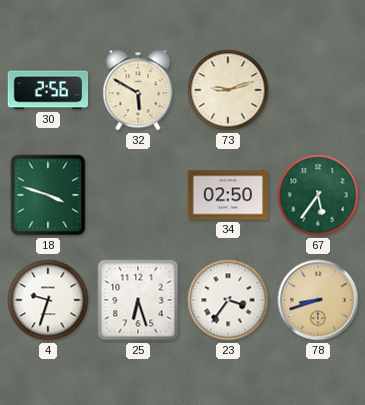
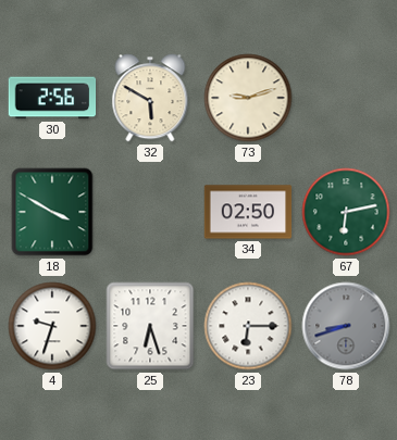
18: 3:48 -> 3:50 (52, 212)
67: 5:36 -> 6:13 (346, 212)
23: 3:36 -> 6:15 (248, 326)
78 dial: champagne -> grey (346, 326)
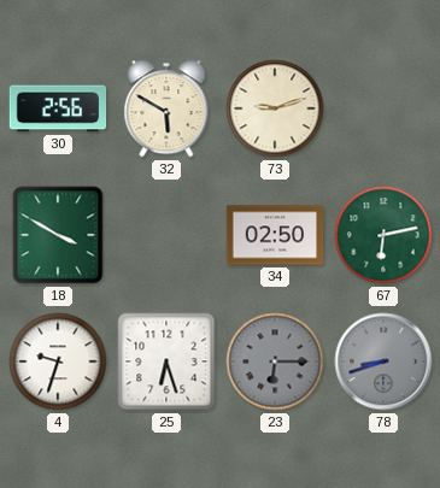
23 dial: white -> grey (275, 361)
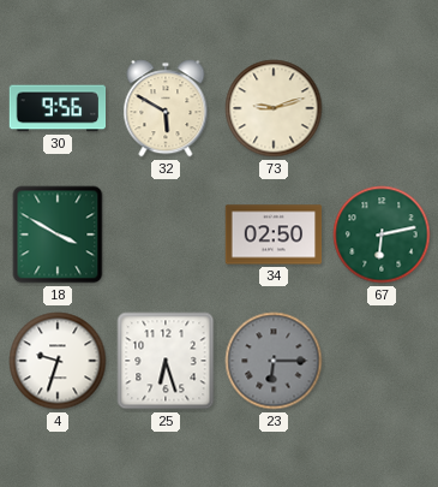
30: 2:56 -> 9:56 (58, 108)
78: 8:42 -> none (383, 361)
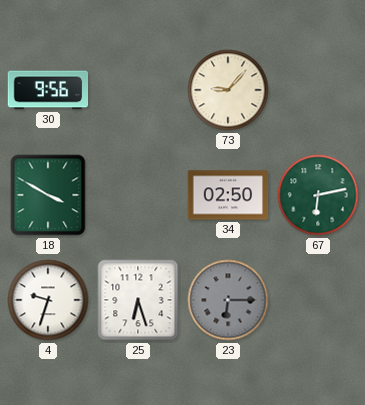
32: 5:50 -> none (166, 108)
73: 9:12 -> 9:07 (228, 90)
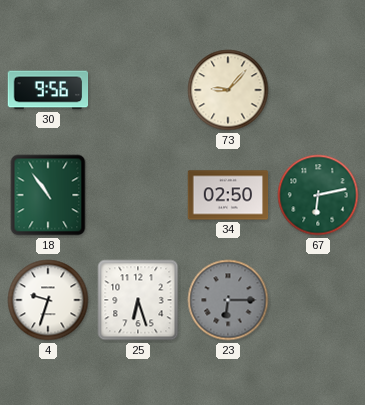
18: 3:50 -> 10:54 (48, 195)
